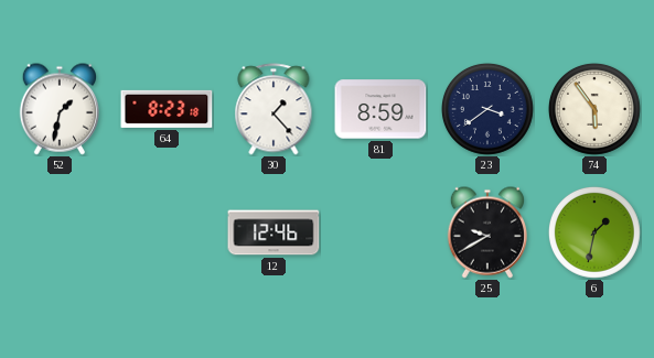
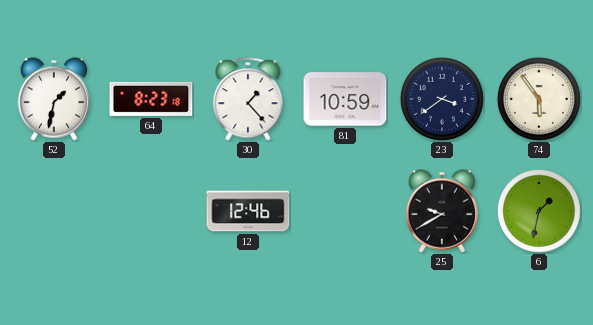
81: 8:59 -> 10:59 (345, 99)
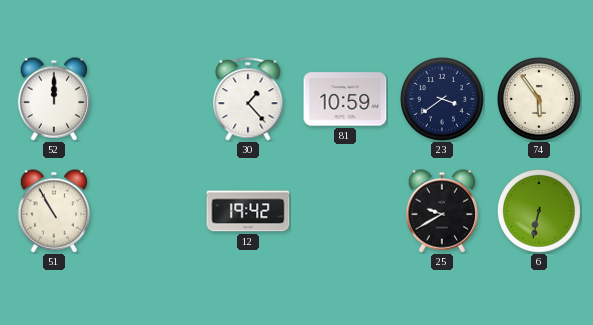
52: 1:32 -> 12:00 (53, 99)
64: 8:23 -> none (151, 99)
51: none -> 10:55 (53, 211)
12: 12:46 -> 19:42 (248, 211)
6: 1:32 -> 6:32 (539, 211)
